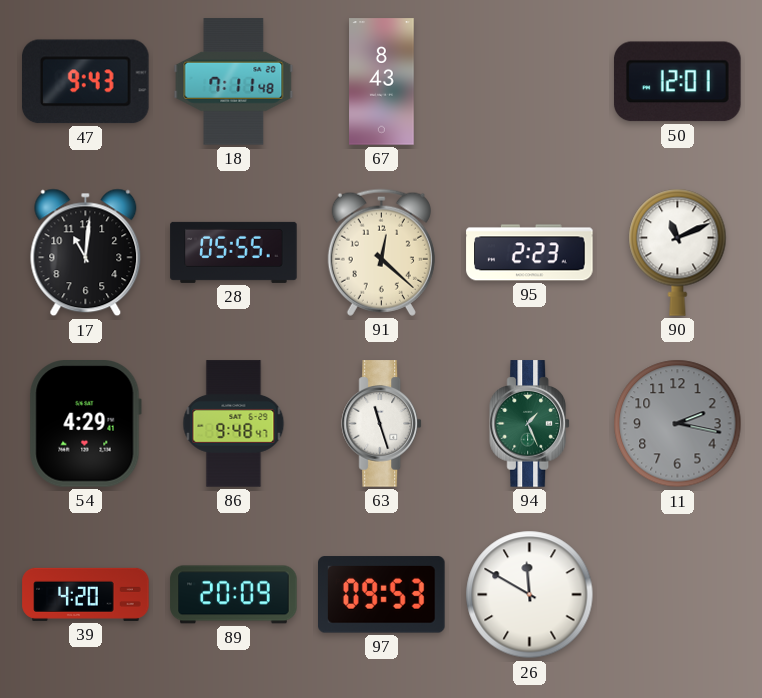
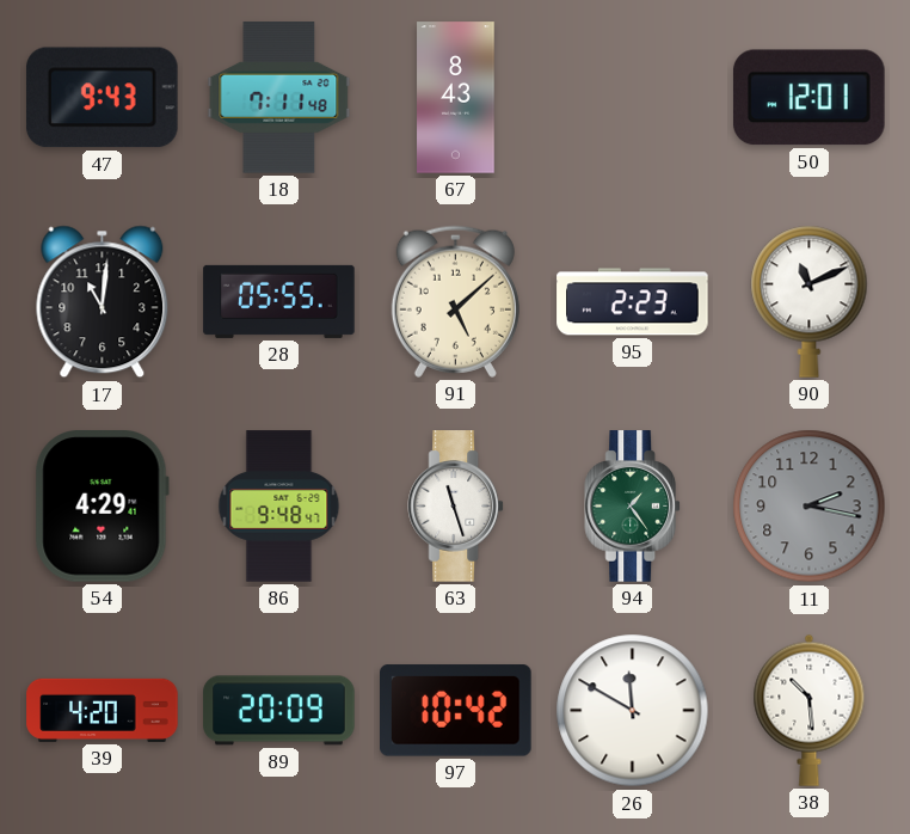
91: 12:22 -> 5:08 (455, 301)
94: 1:26 -> 1:24 (632, 507)
97: 09:53 -> 10:42 (456, 711)
38: none -> 10:29 (810, 710)
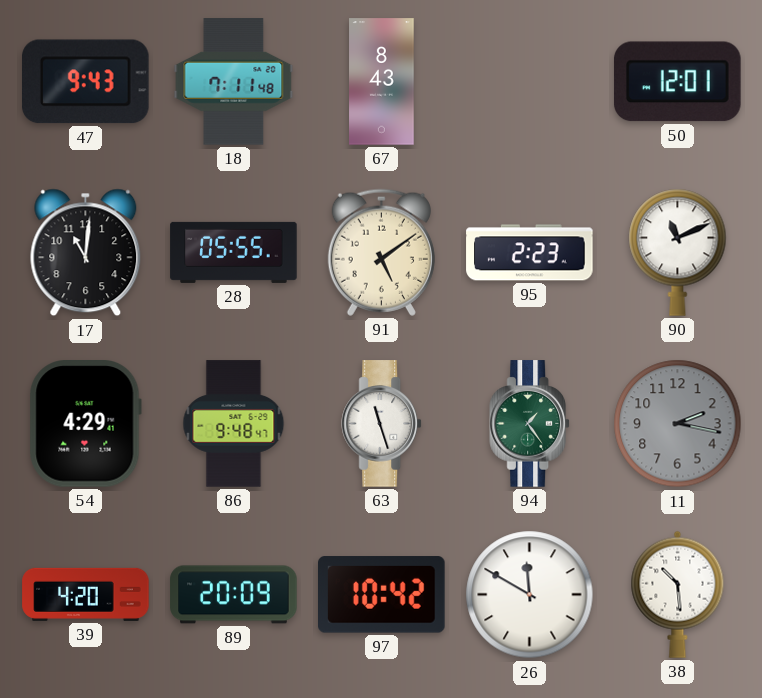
91: 5:08 -> 5:09 (381, 252)
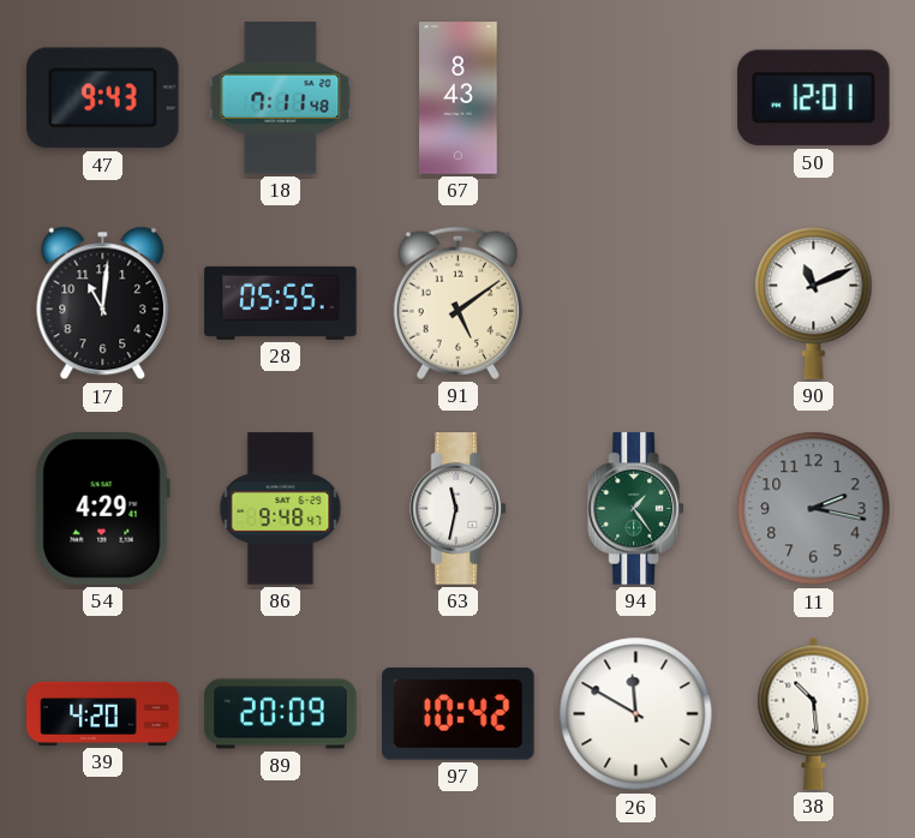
95: 2:23 -> none (530, 253)
63: 11:27 -> 11:32 (458, 509)
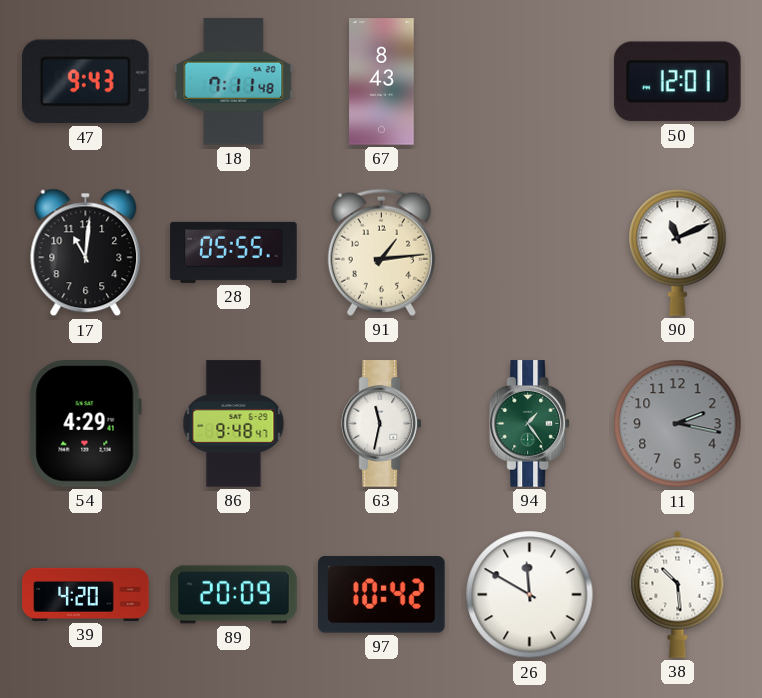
91: 5:09 -> 1:14 (381, 252)
